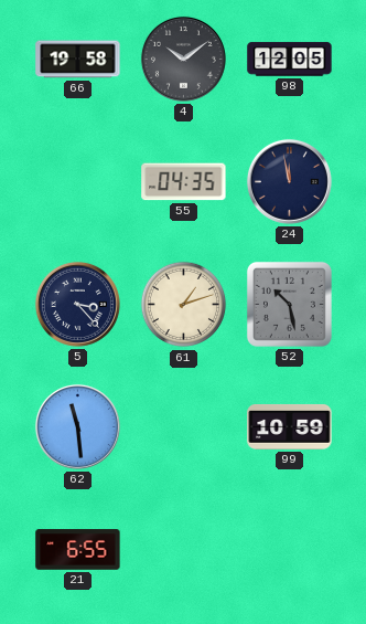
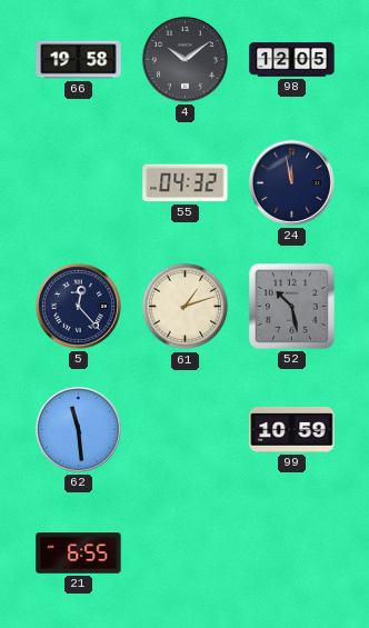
55: 04:35 -> 04:32 (186, 183)
5: 3:23 -> 12:23 (78, 306)
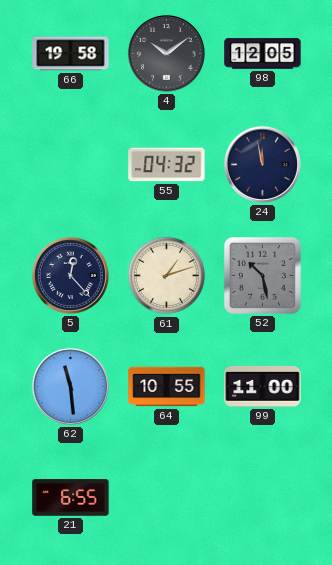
64: none -> 10:55 (167, 387)
99: 10:59 -> 11:00 (263, 386)
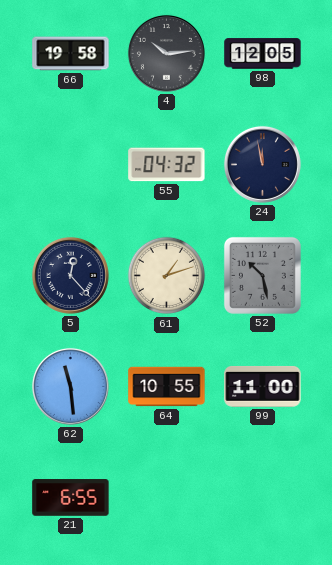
4: 10:09 -> 10:14 (166, 53)
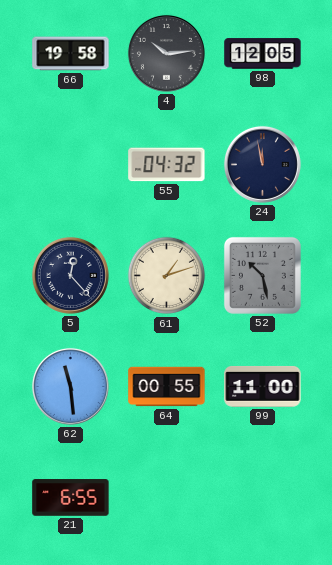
64: 10:55 -> 00:55 (167, 387)
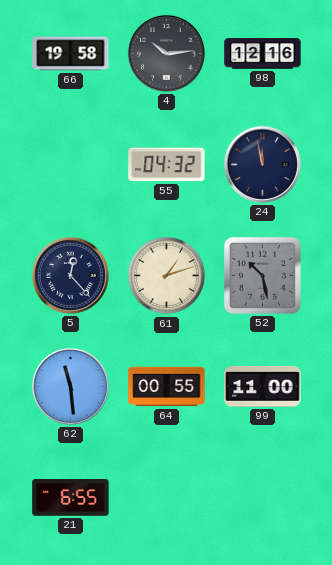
98: 12:05 -> 12:16 (263, 54)
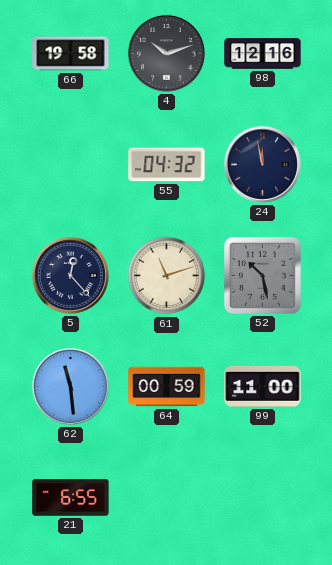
4: 10:14 -> 10:12 (166, 53)
61: 1:12 -> 11:12 (167, 276)
64: 00:55 -> 00:59 (167, 387)
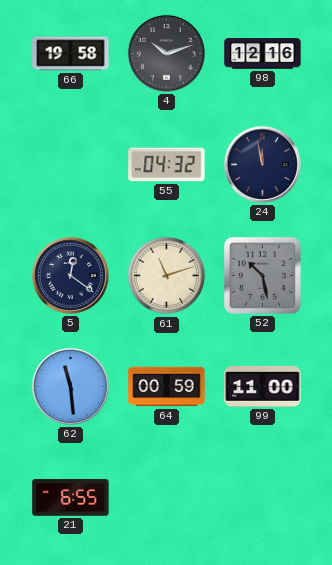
5: 12:23 -> 12:21 (70, 275)
